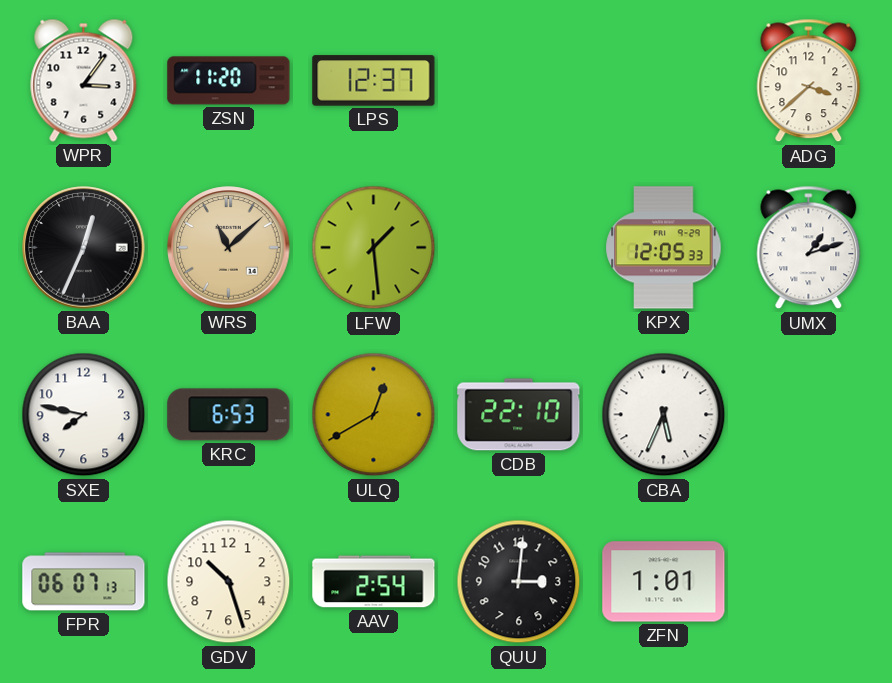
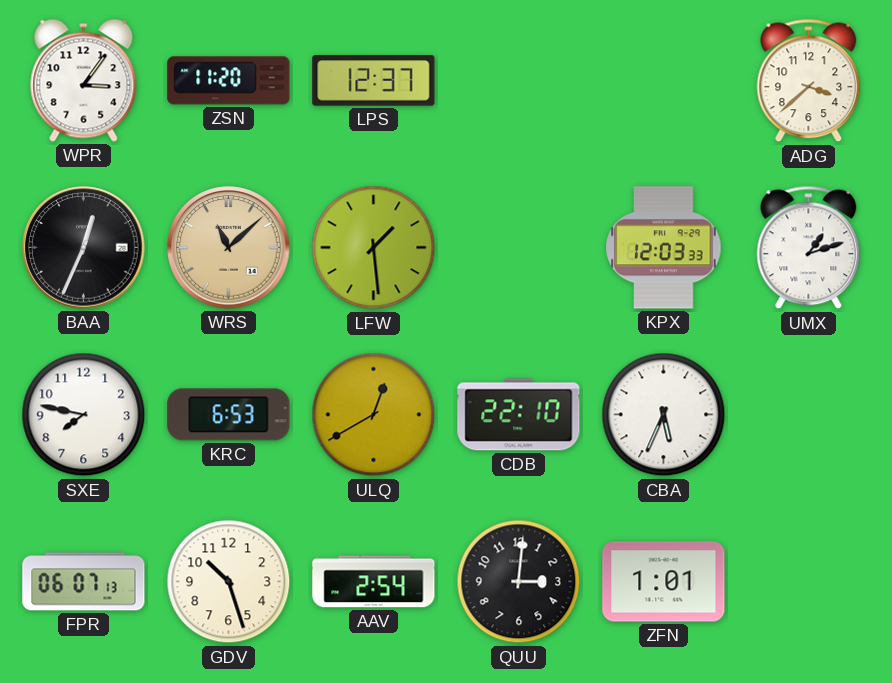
KPX: 12:05 -> 12:03 (664, 248)
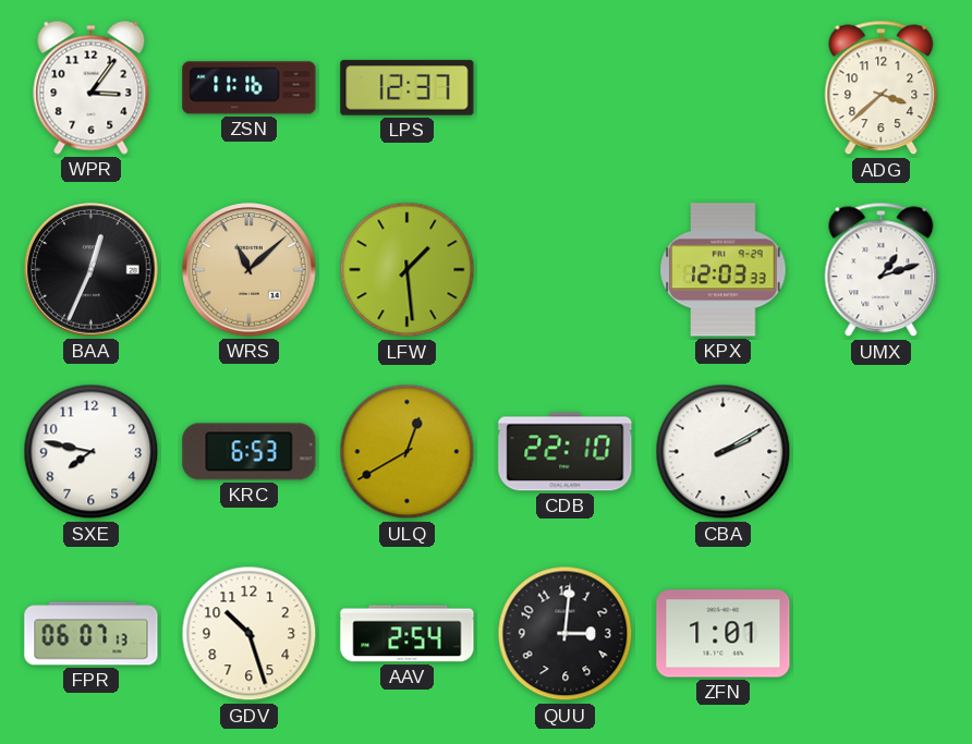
ZSN: 11:20 -> 11:16 (250, 88)
CBA: 5:34 -> 2:10 (724, 452)
